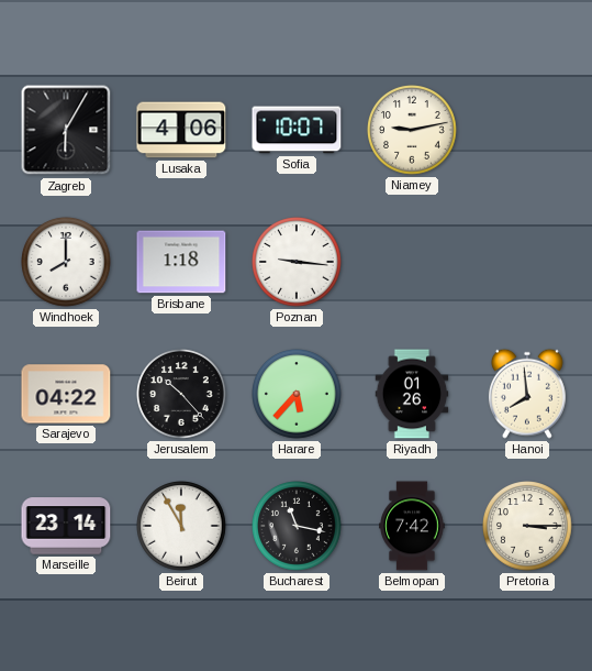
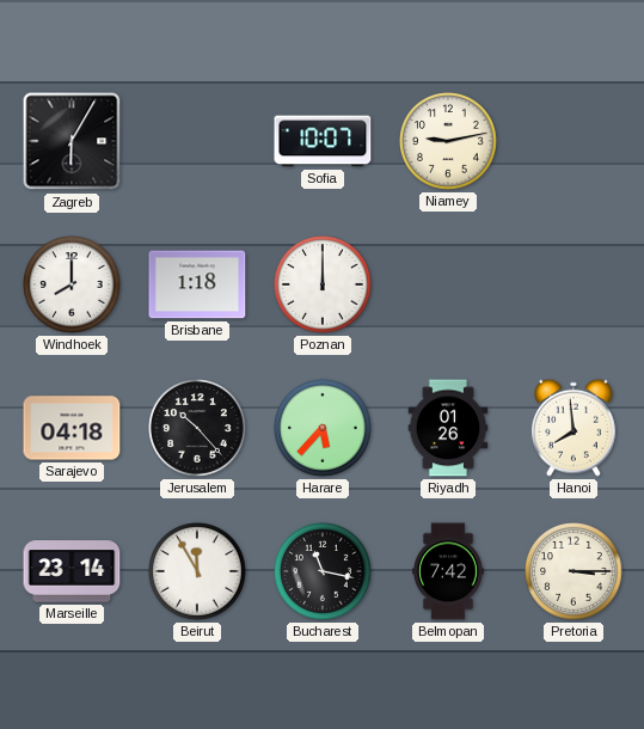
Lusaka: 4:06 -> none (181, 130)
Poznan: 9:16 -> 12:00 (324, 286)
Sarajevo: 04:22 -> 04:18 (72, 428)
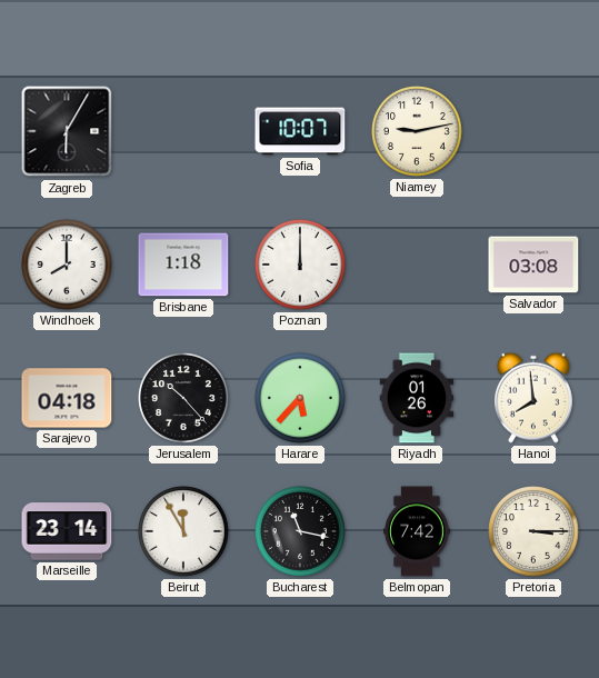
Salvador: none -> 03:08 (533, 265)
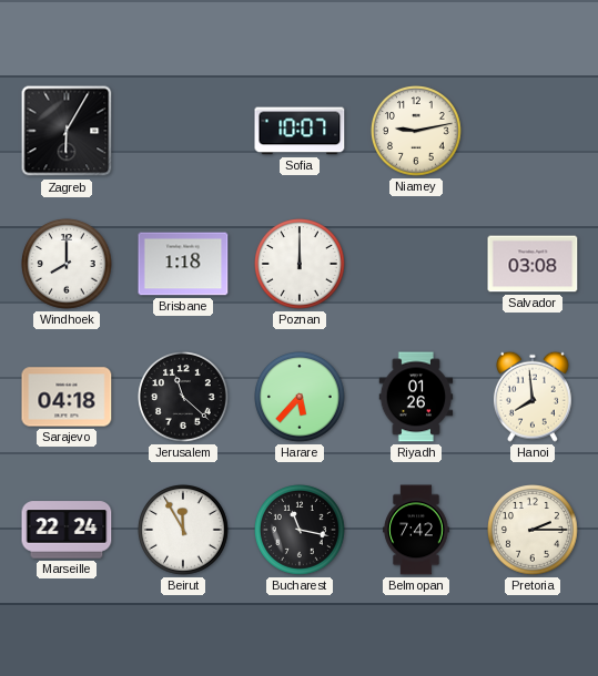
Jerusalem: 10:23 -> 11:22 (184, 398)
Marseille: 23:14 -> 22:24 (67, 530)
Pretoria: 3:15 -> 2:15 (534, 531)
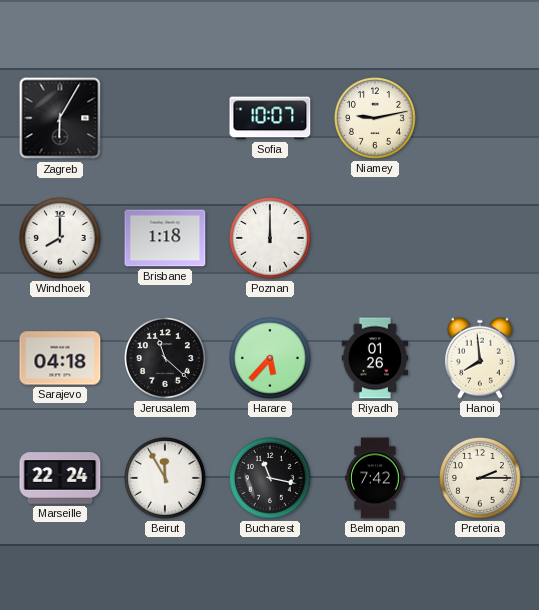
Salvador: 03:08 -> none (533, 264)
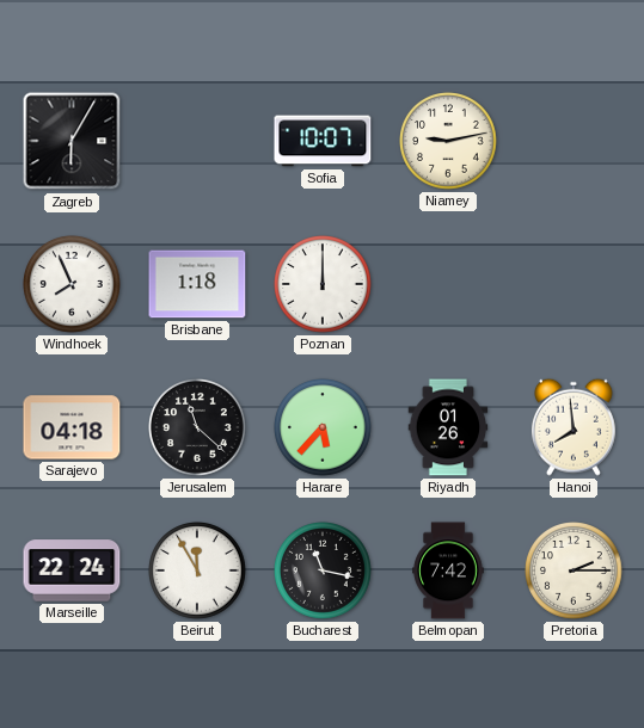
Windhoek: 8:00 -> 7:56 (73, 285)
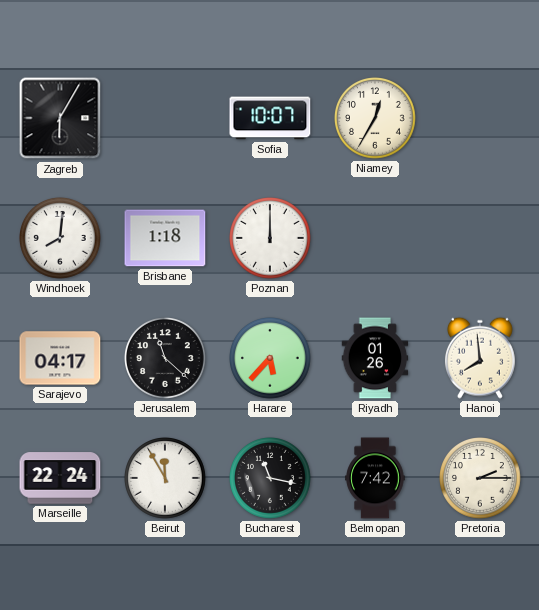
Niamey: 9:13 -> 12:35 (376, 119)
Windhoek: 7:56 -> 8:01 (61, 239)
Sarajevo: 04:18 -> 04:17 (60, 358)
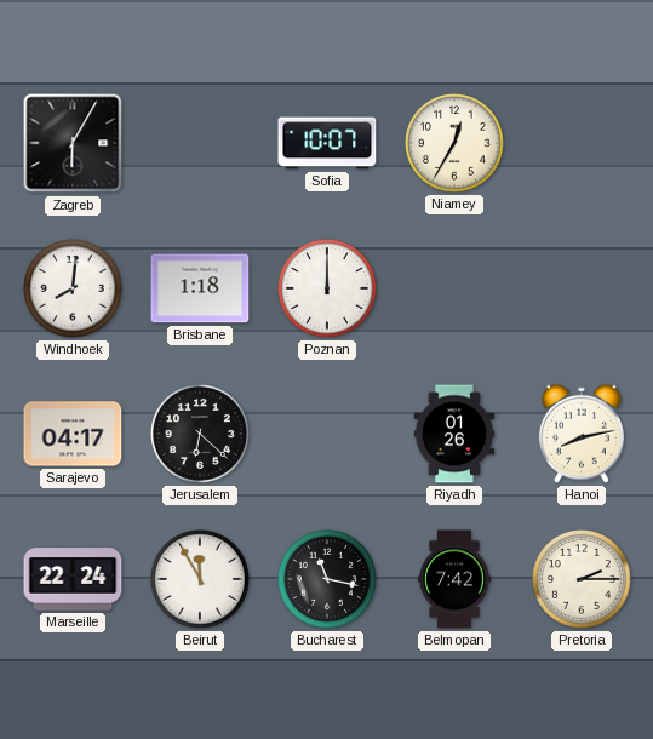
Jerusalem: 11:22 -> 6:22 (201, 435)
Harare: 5:37 -> none (271, 359)
Hanoi: 7:59 -> 8:13 (582, 434)
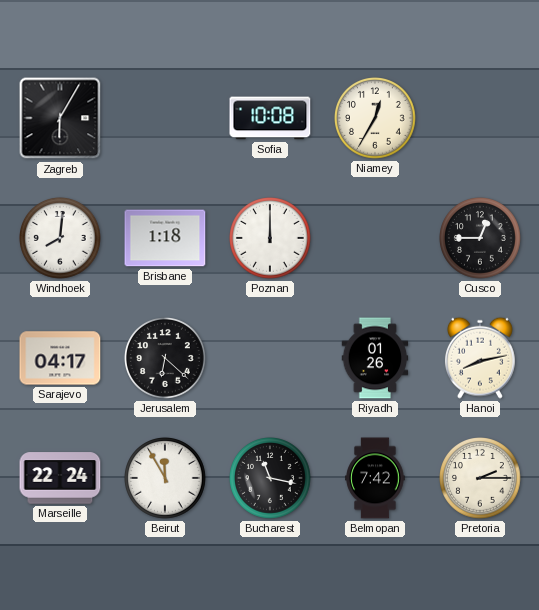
Sofia: 10:07 -> 10:08 (270, 118)
Cusco: none -> 12:45 (481, 239)
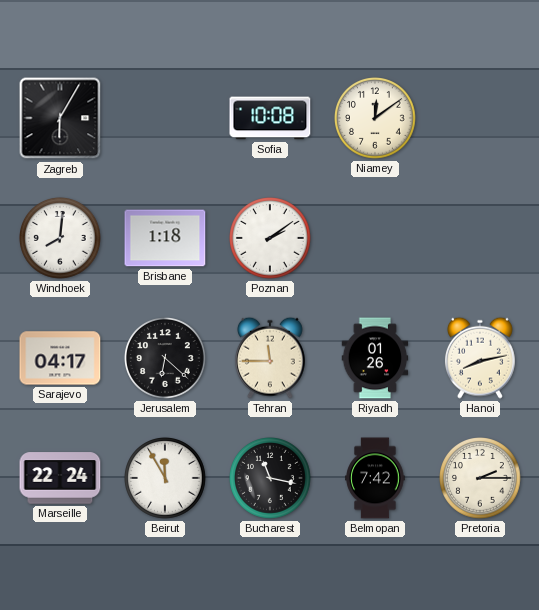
Niamey: 12:35 -> 12:09 (376, 119)
Poznan: 12:00 -> 2:09 (271, 239)
Cusco: 12:45 -> none (481, 239)
Tehran: none -> 11:45 (270, 358)
